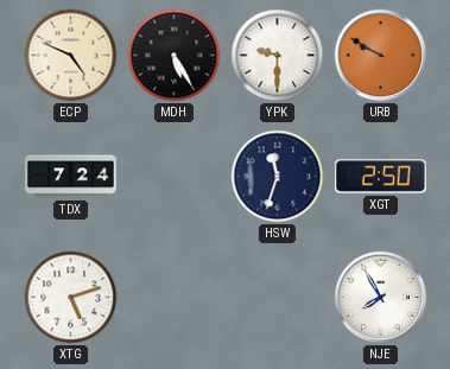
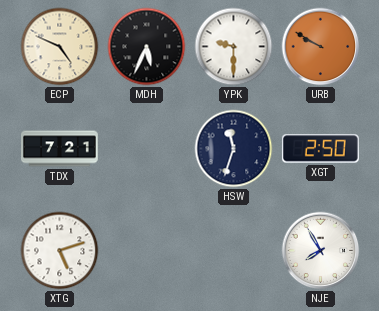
MDH: 5:25 -> 5:34 (147, 47)
TDX: 7:24 -> 7:21 (60, 149)
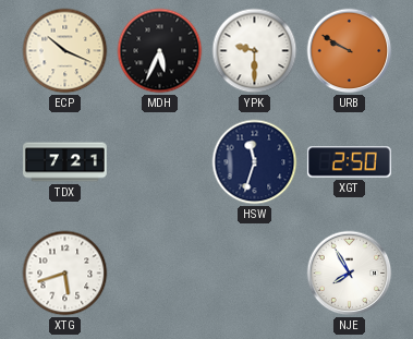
ECP: 4:49 -> 10:19 (65, 51)
XTG: 5:12 -> 5:42 (65, 274)
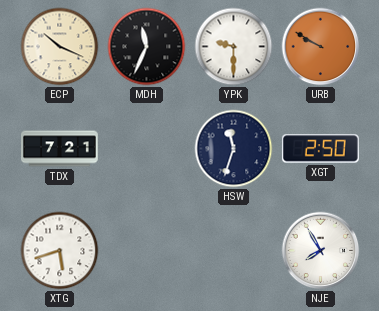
MDH: 5:34 -> 11:34 (147, 47)
